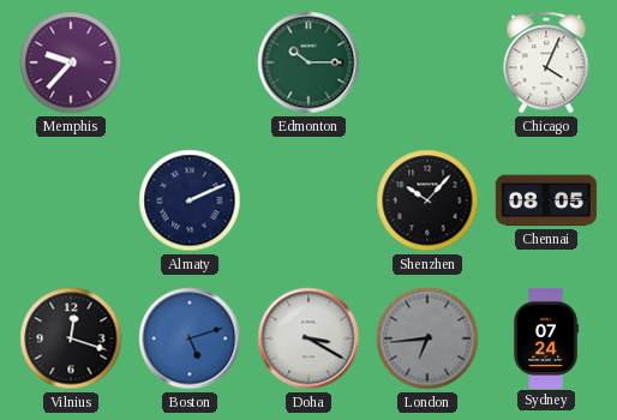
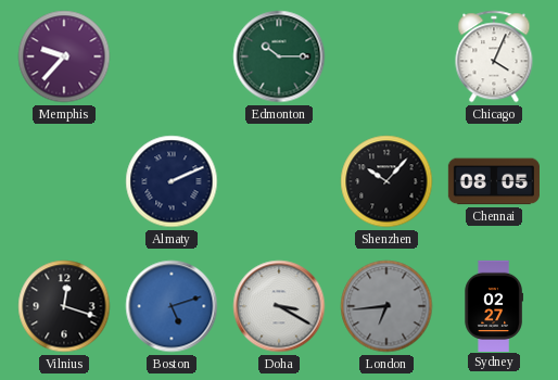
Sydney: 07:24 -> 02:27 (494, 305)
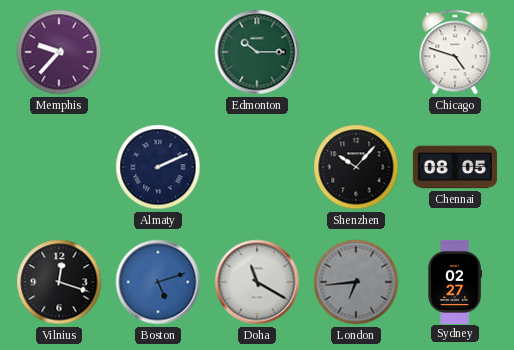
Chicago: 4:04 -> 4:48 (455, 52)
Doha: 3:20 -> 11:20 (257, 282)
